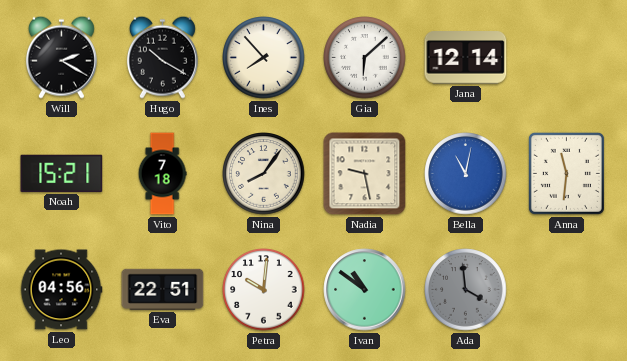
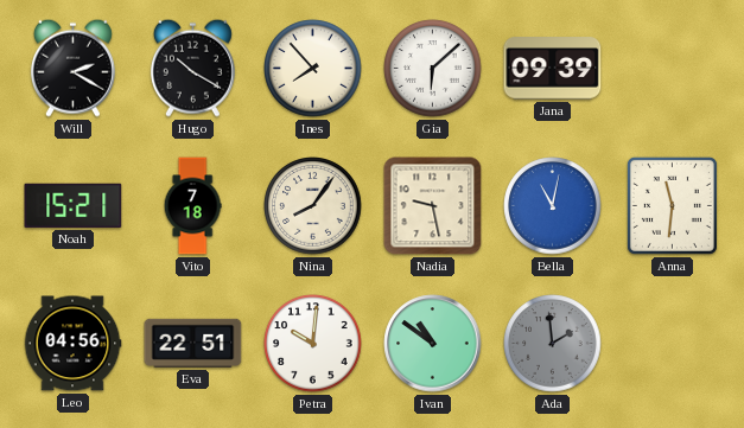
Jana: 12:14 -> 09:39 (553, 69)
Ada: 3:59 -> 1:59 (553, 344)
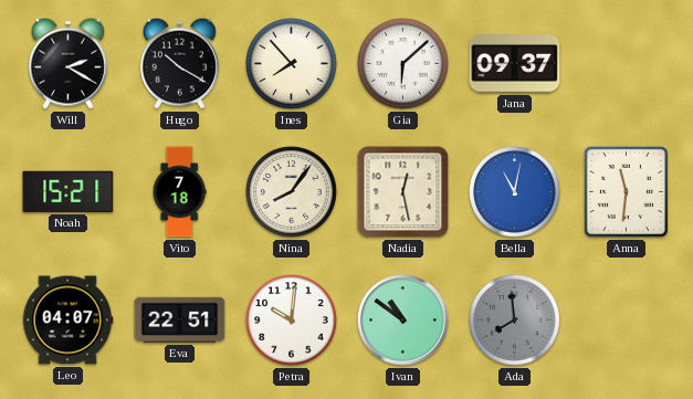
Jana: 09:39 -> 09:37 (515, 64)
Nadia: 9:28 -> 12:28 (403, 192)
Leo: 04:56 -> 04:07 (67, 321)
Ada: 1:59 -> 7:59 (515, 321)
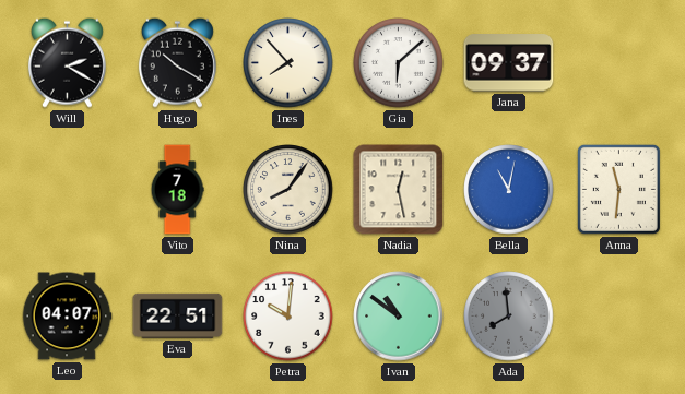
Noah: 15:21 -> none (69, 191)
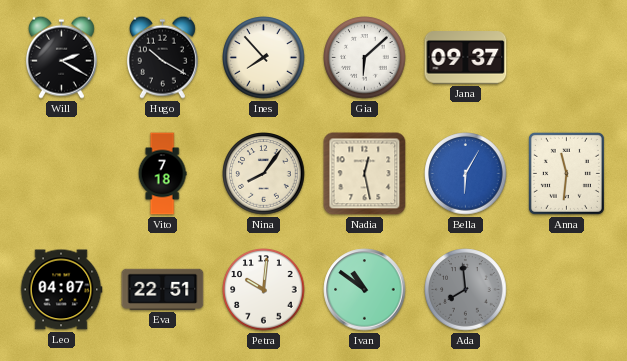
Bella: 11:02 -> 6:05 (466, 174)
